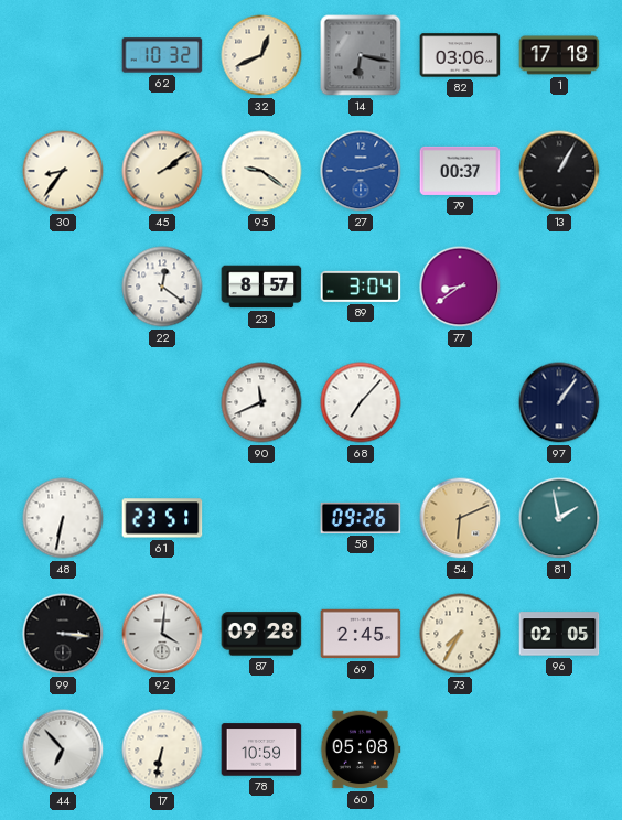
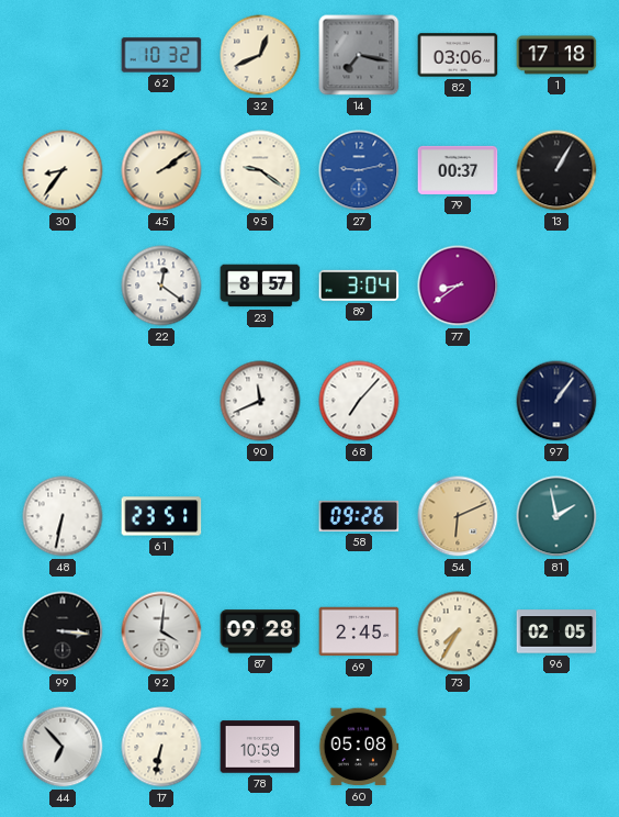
14: 6:17 -> 7:17 (359, 55)
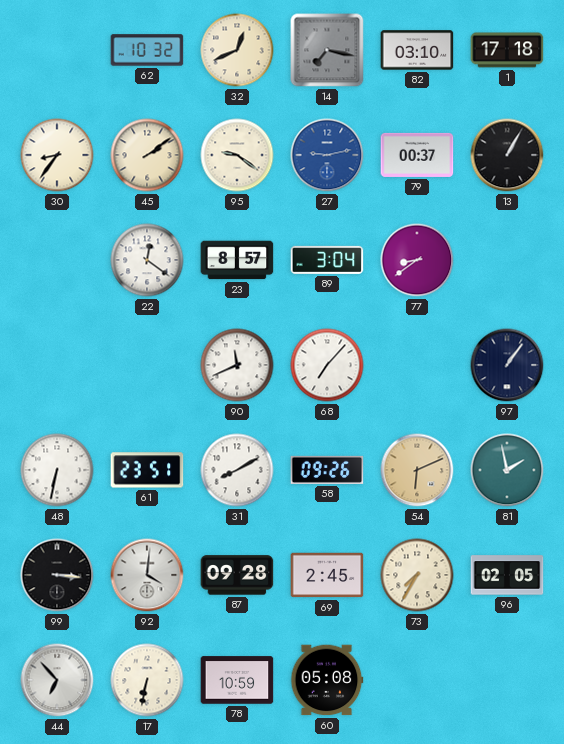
82: 03:06 -> 03:10 (417, 50)
31: none -> 8:10 (237, 470)
